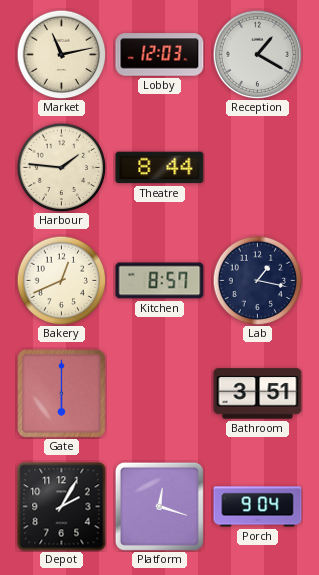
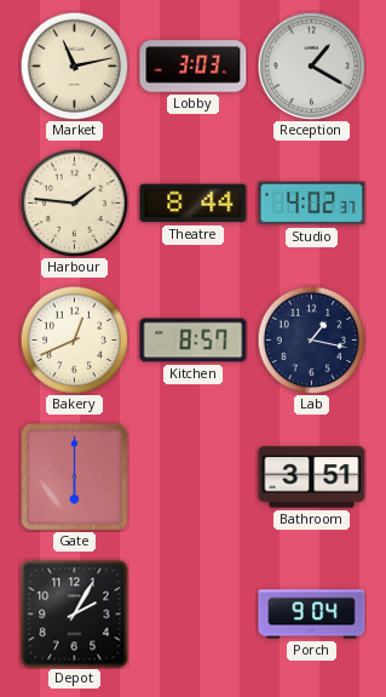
Lobby: 12:03 -> 3:03 (194, 67)
Studio: none -> 4:02 (312, 204)
Platform: 12:18 -> none (159, 506)
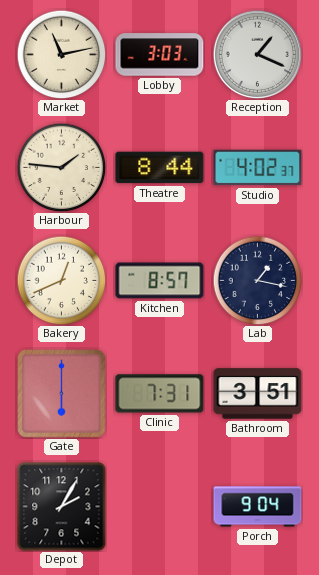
Reception: 1:20 -> 1:19 (257, 54)
Clinic: none -> 7:31 (160, 394)
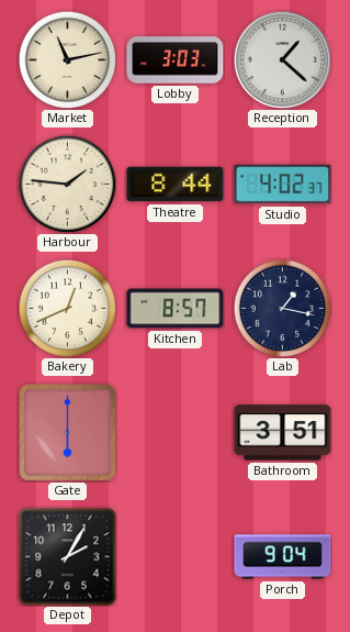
Reception: 1:19 -> 1:22 (282, 59)
Clinic: 7:31 -> none (160, 394)
